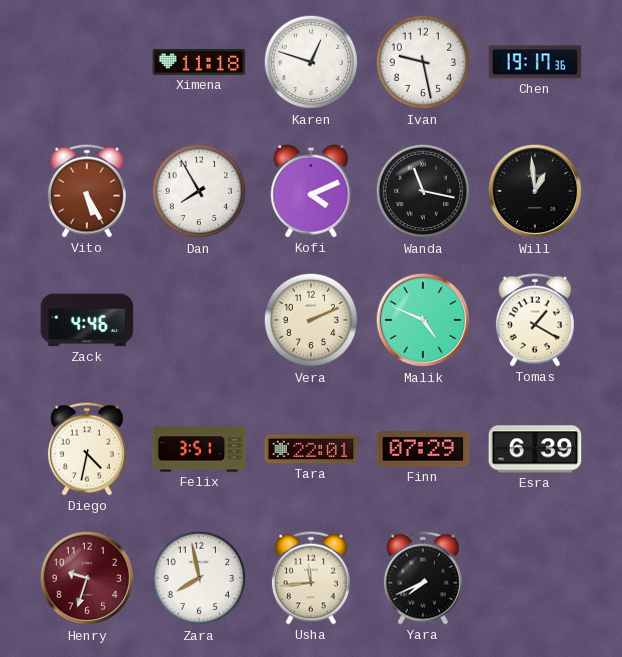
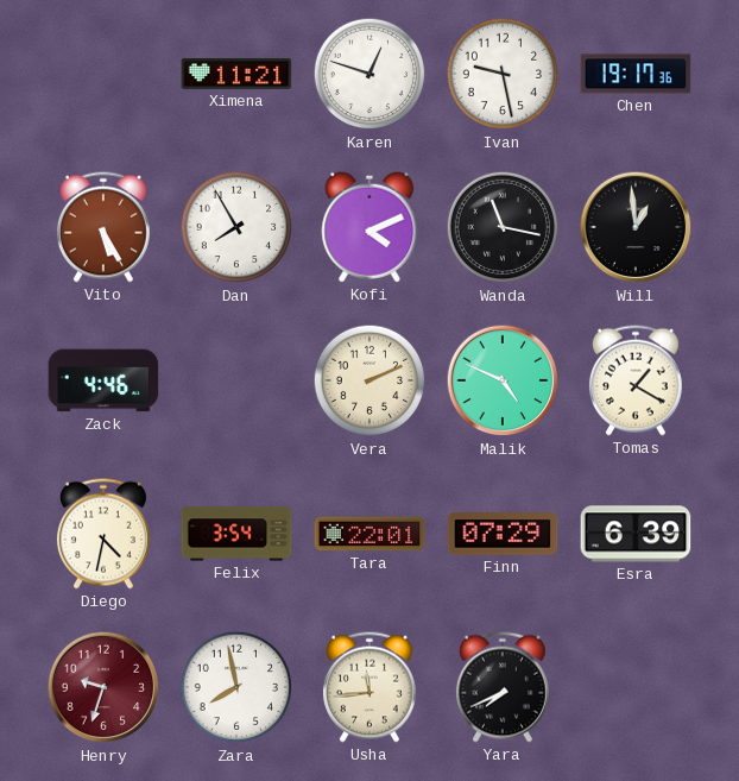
Ximena: 11:18 -> 11:21 (236, 74)
Felix: 3:51 -> 3:54 (236, 534)
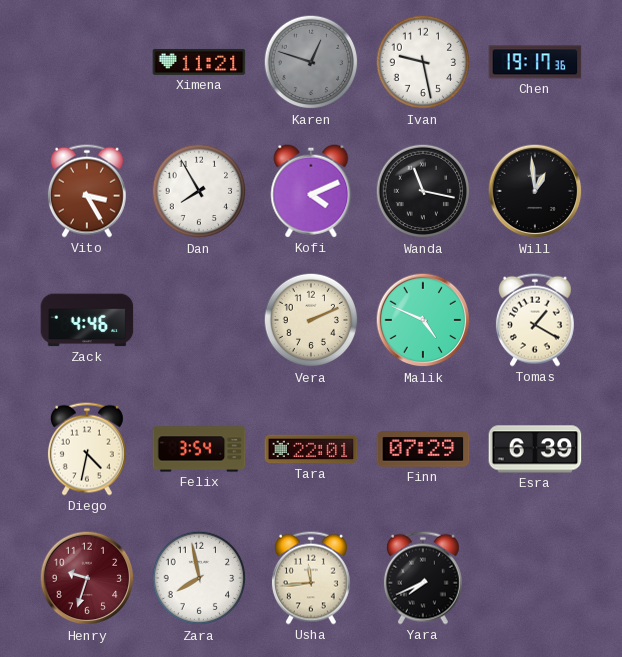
Karen dial: white -> grey (311, 62)
Vito: 5:25 -> 3:25 (87, 191)
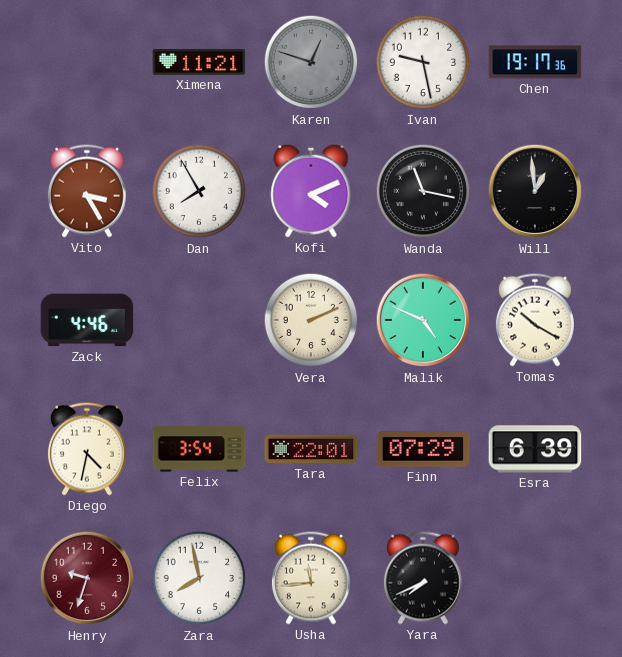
Tomas: 1:20 -> 10:20 (535, 320)
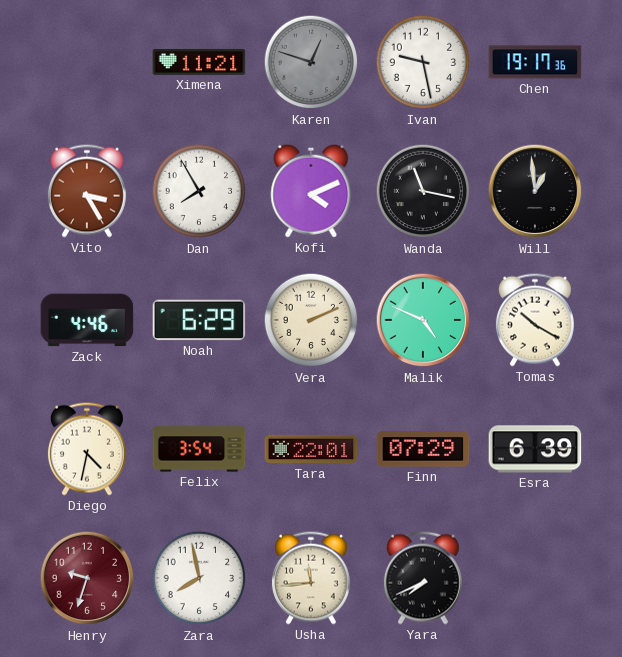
Noah: none -> 6:29 (199, 320)
